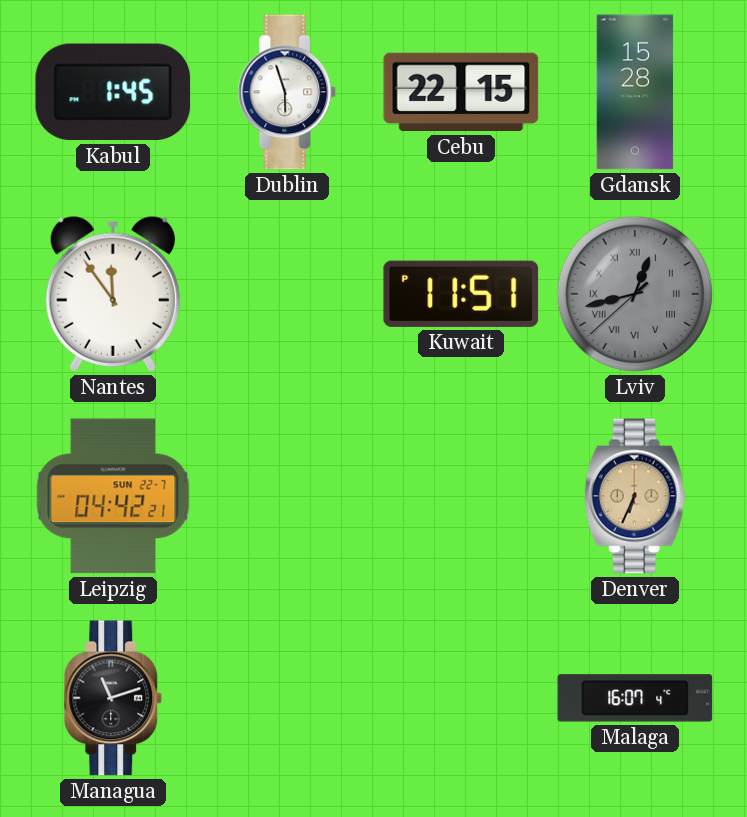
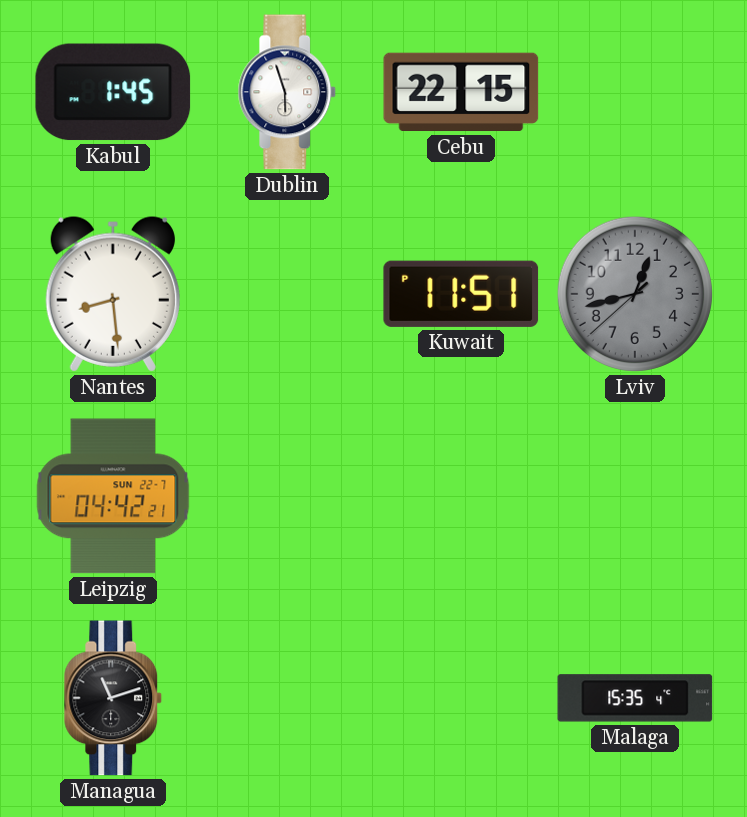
Gdansk: 15:28 -> none (635, 92)
Nantes: 11:54 -> 8:29 (113, 294)
Lviv numerals: Roman -> Arabic (635, 294)
Denver: 6:34 -> none (635, 496)
Malaga: 16:07 -> 15:35 (635, 698)
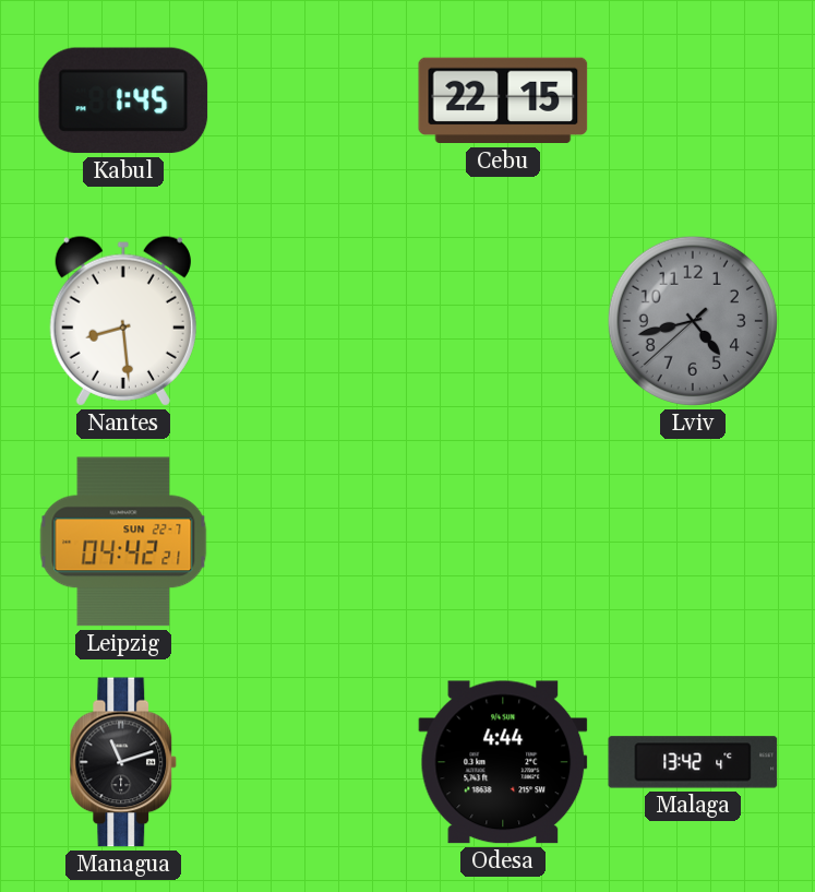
Dublin: 5:57 -> none (287, 92)
Kuwait: 11:51 -> none (461, 294)
Lviv: 12:42 -> 4:42 (693, 321)
Odesa: none -> 4:44 (503, 762)
Malaga: 15:35 -> 13:42 (693, 762)
